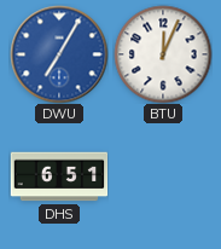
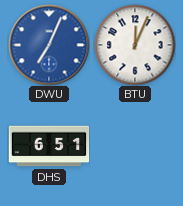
DWU: 7:05 -> 7:04 (49, 45)
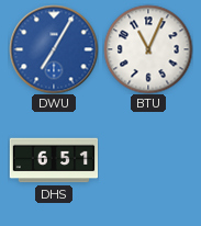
DWU: 7:04 -> 7:05 (54, 49)
BTU: 12:04 -> 11:04 (148, 49)
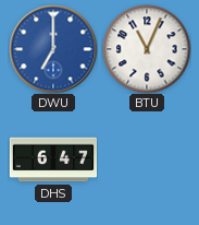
DWU: 7:05 -> 7:00 (53, 49)
DHS: 6:51 -> 6:47 (53, 159)
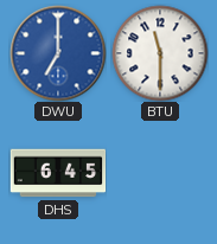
BTU: 11:04 -> 11:30 (160, 53)
DHS: 6:47 -> 6:45 (58, 173)
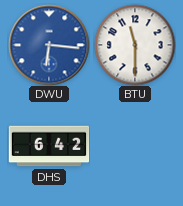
DWU: 7:00 -> 6:16 (49, 45)
DHS: 6:45 -> 6:42 (49, 146)
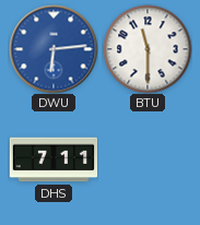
DWU: 6:16 -> 6:14 (54, 49)
DHS: 6:42 -> 7:11 (54, 159)
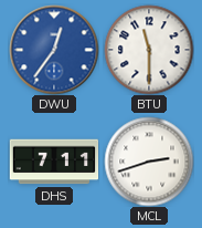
DWU: 6:14 -> 12:36 (54, 50)
MCL: none -> 2:42 (149, 162)
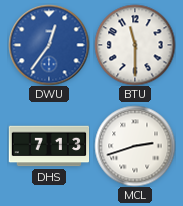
DHS: 7:11 -> 7:13 (49, 146)
